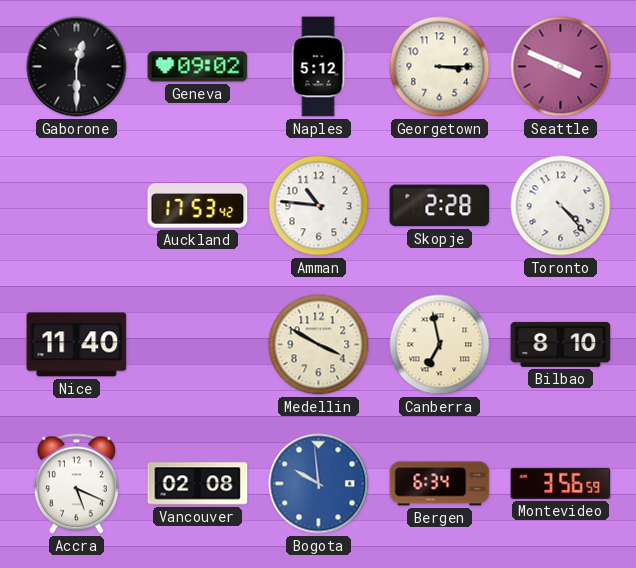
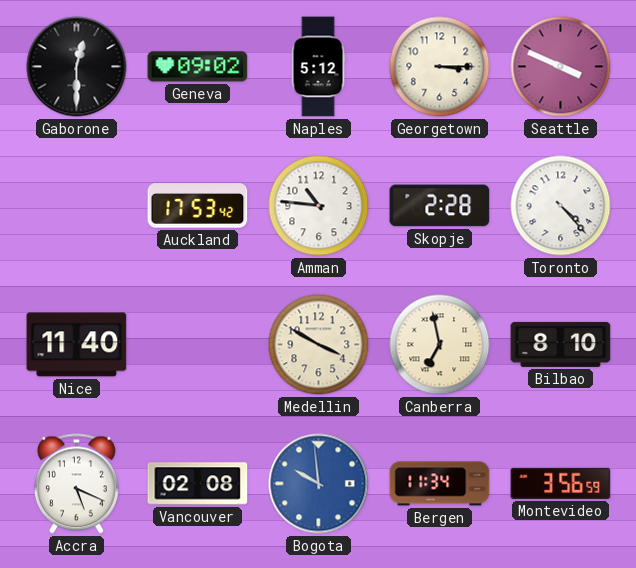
Bergen: 6:34 -> 11:34 (440, 484)
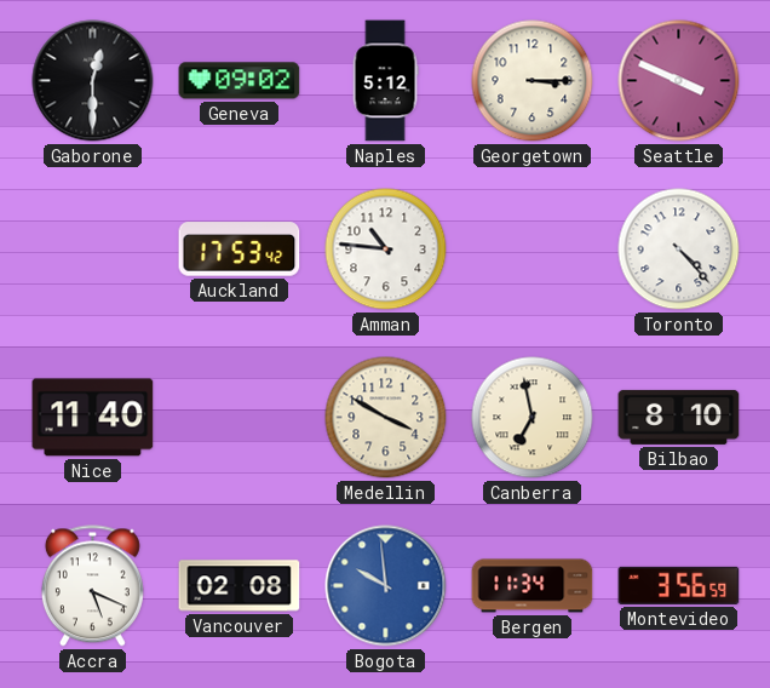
Skopje: 2:28 -> none (440, 206)
